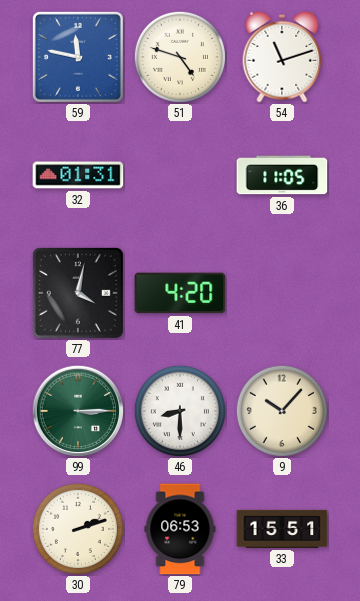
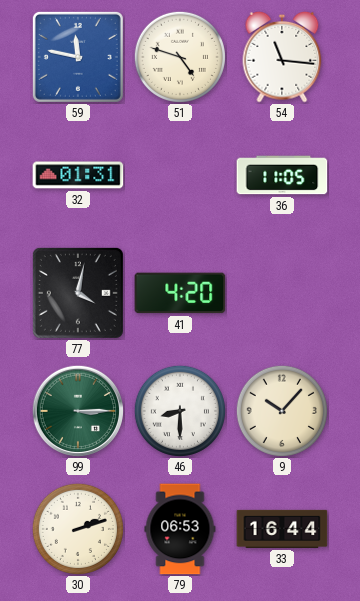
54: 11:12 -> 11:16 (282, 57)
33: 15:51 -> 16:44 (282, 529)
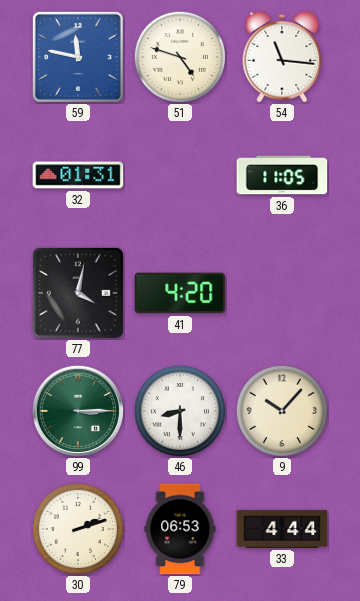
33: 16:44 -> 4:44 (282, 529)
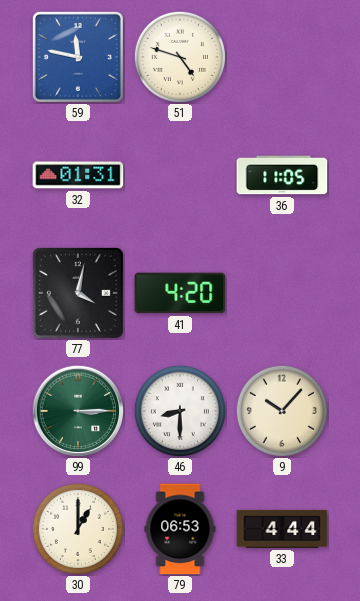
54: 11:16 -> none (282, 57)
30: 2:12 -> 1:00 (78, 529)
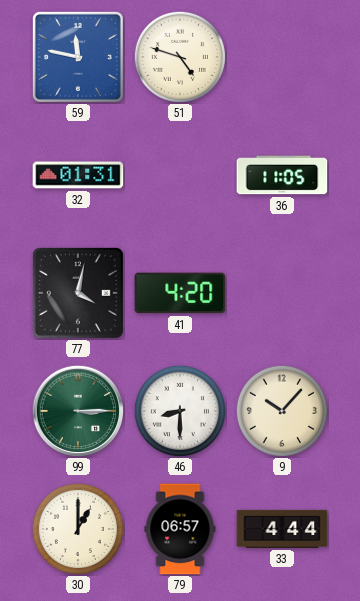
79: 06:53 -> 06:57 (180, 529)
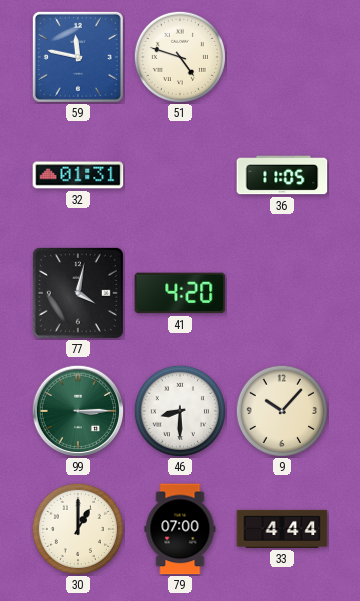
79: 06:57 -> 07:00 (180, 529)
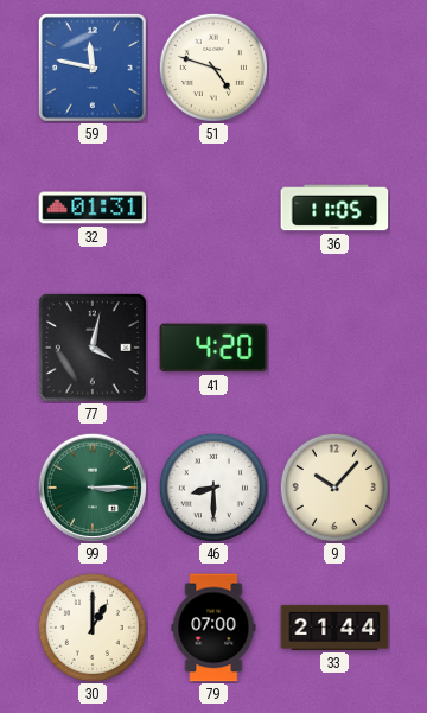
33: 4:44 -> 21:44 (334, 628)
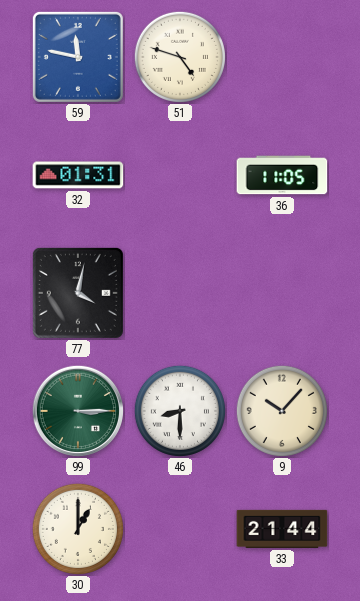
41: 4:20 -> none (213, 348)
79: 07:00 -> none (213, 628)
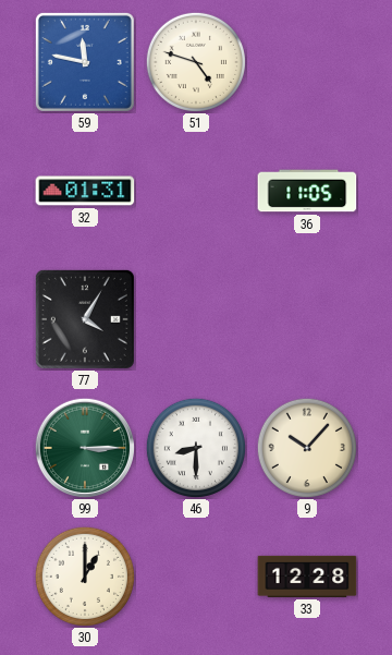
77: 4:02 -> 4:05 (85, 319)
33: 21:44 -> 12:28 (307, 577)
